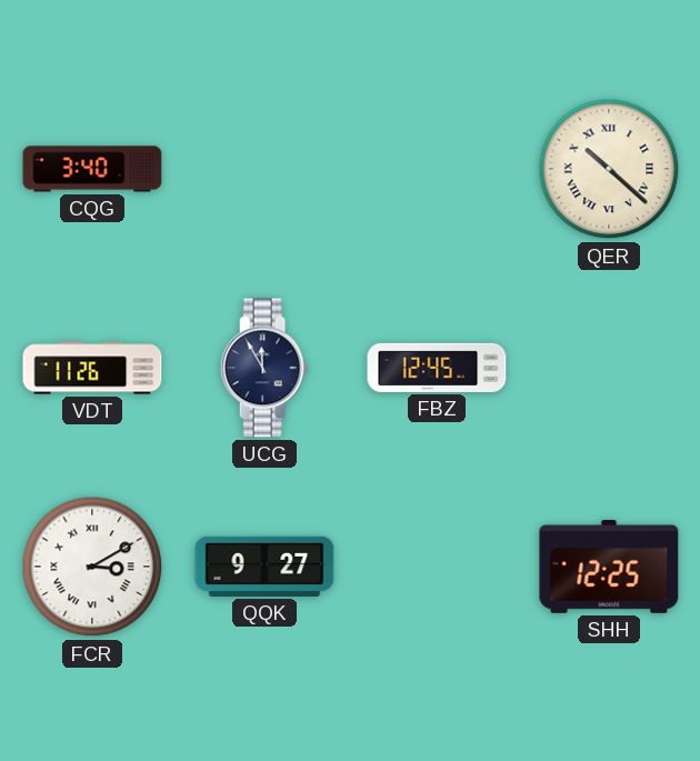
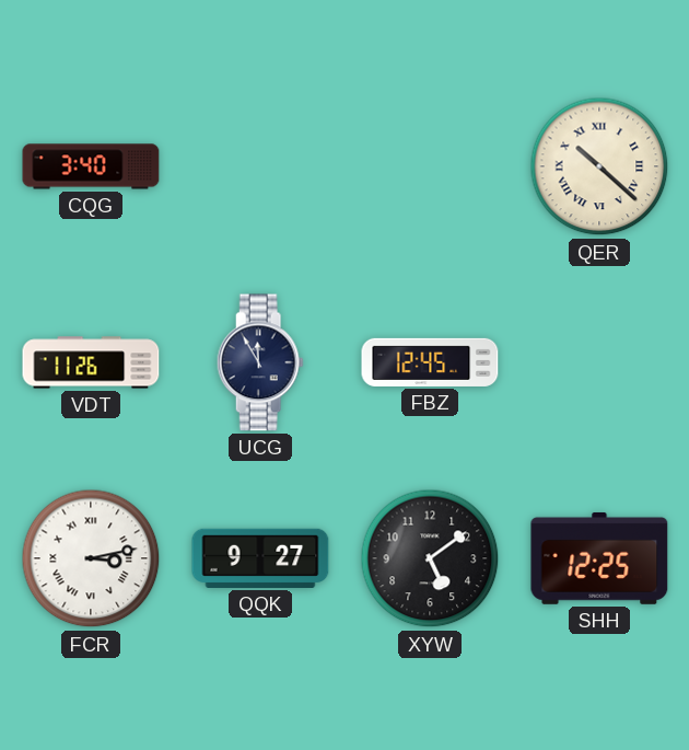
FCR: 3:10 -> 3:13 (91, 558)
XYW: none -> 5:09 (430, 558)
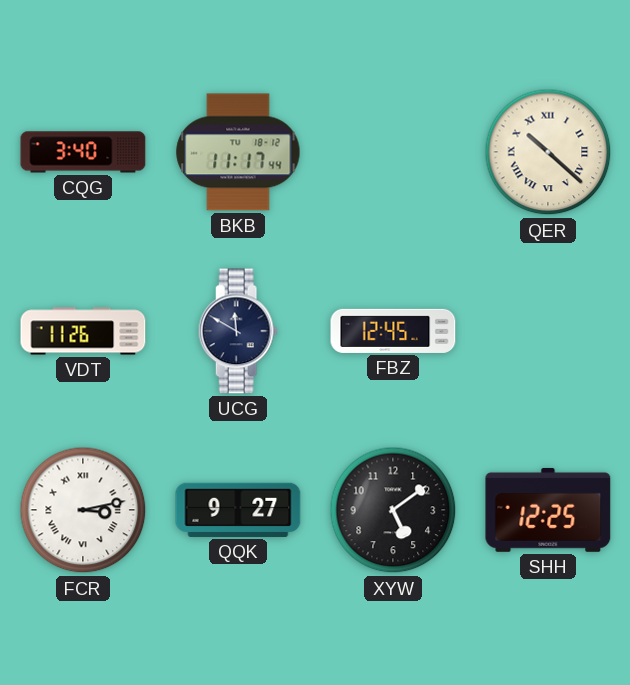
BKB: none -> 11:17 (238, 152)
UCG: 11:55 -> 11:50 (238, 331)
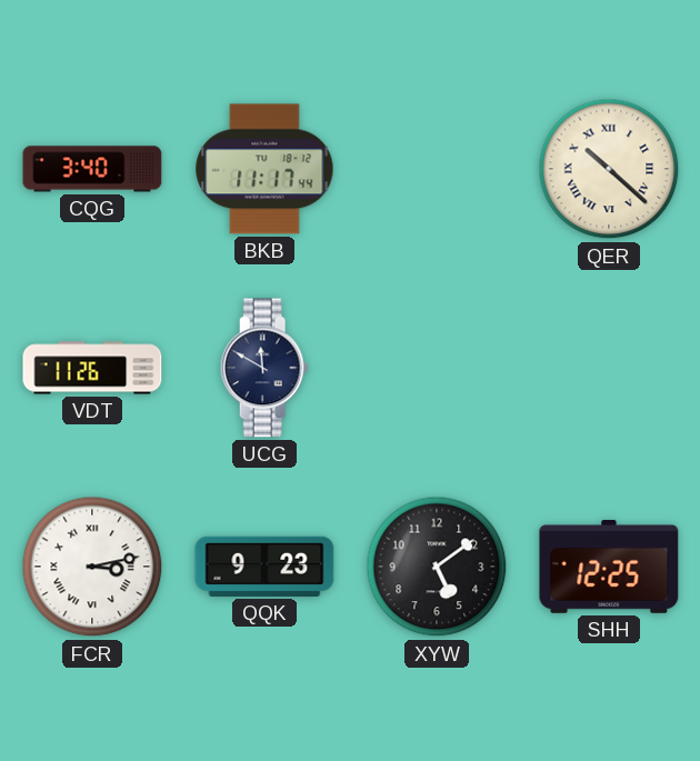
FBZ: 12:45 -> none (393, 331)
QQK: 9:27 -> 9:23 (264, 567)
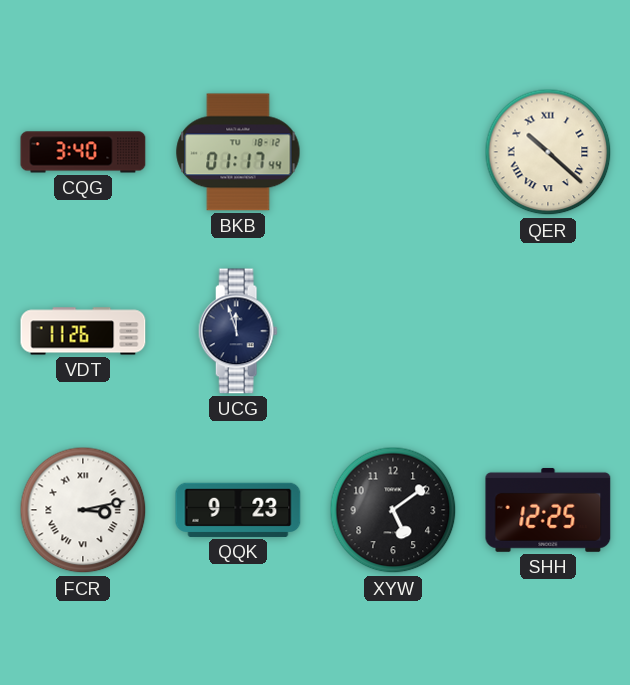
BKB: 11:17 -> 01:17 (238, 152)
UCG: 11:50 -> 11:57 (238, 331)
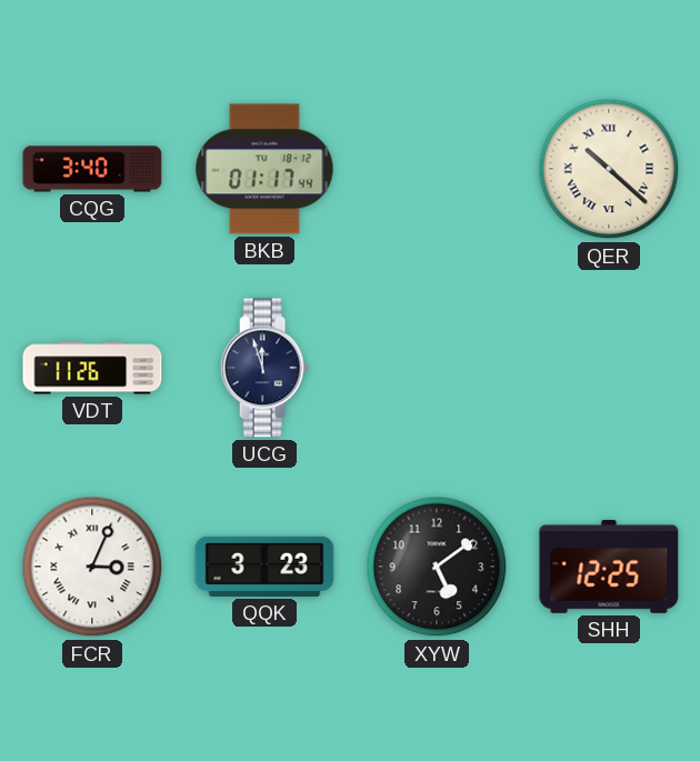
FCR: 3:13 -> 3:04 (92, 567)
QQK: 9:23 -> 3:23 (264, 567)
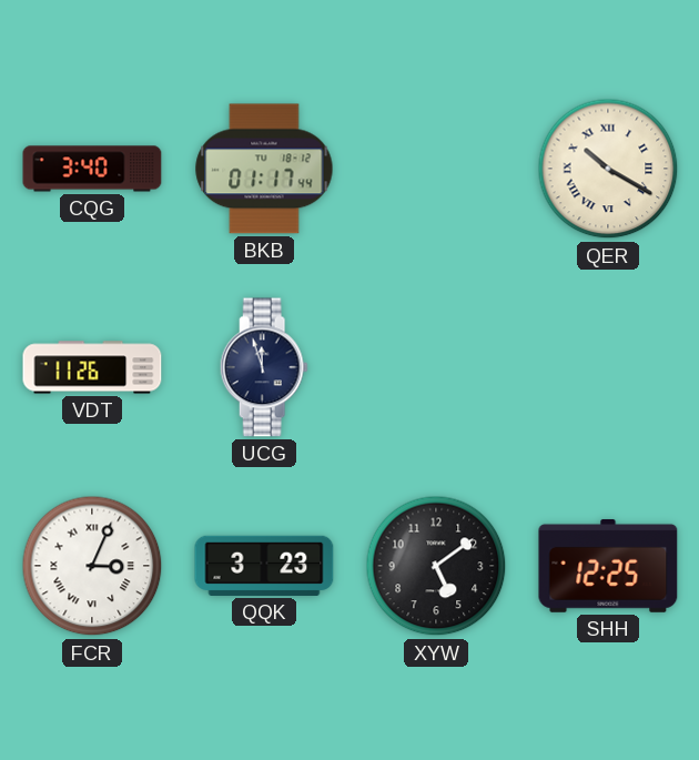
QER: 10:22 -> 10:20 (608, 169)
